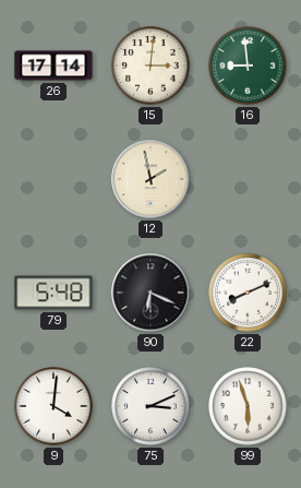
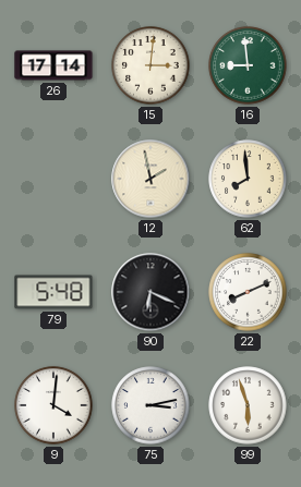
62: none -> 7:59 (248, 179)
75: 3:11 -> 3:13 (150, 405)
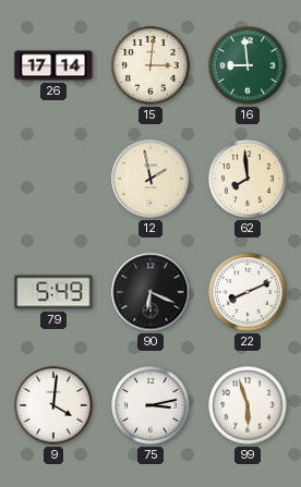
79: 5:48 -> 5:49 (53, 292)
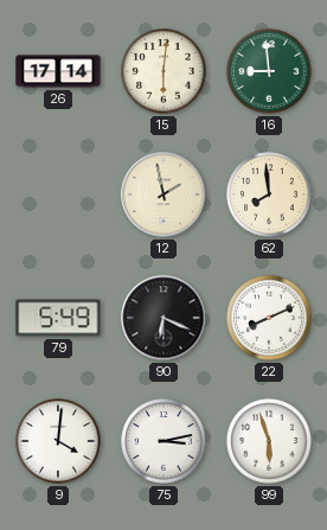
15: 3:01 -> 6:01 (163, 71)
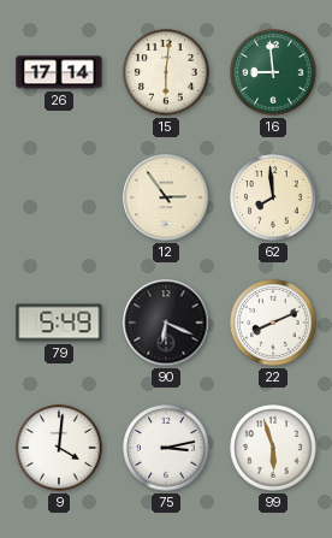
12: 1:58 -> 2:54 (166, 197)
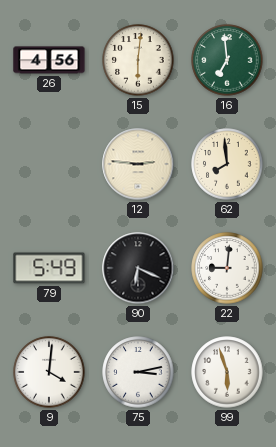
26: 17:14 -> 4:56 (49, 60)
16: 8:59 -> 6:59 (227, 60)
12: 2:54 -> 2:46 (138, 164)
22: 8:11 -> 9:01 (227, 268)
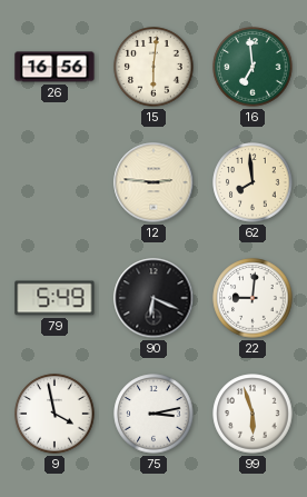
26: 4:56 -> 16:56 (55, 67)
9: 4:01 -> 3:58 (55, 414)
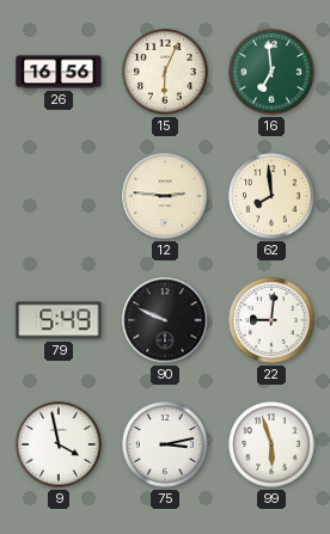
15: 6:01 -> 6:04 (165, 72)
90: 6:19 -> 9:49 (165, 320)
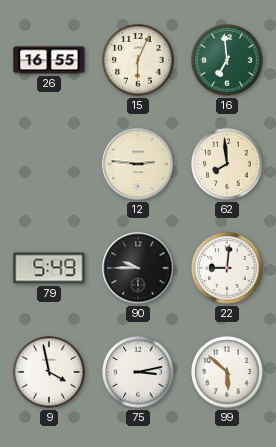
26: 16:56 -> 16:55 (49, 60)
90: 9:49 -> 9:45 (138, 268)
99: 5:57 -> 5:52 (227, 372)
